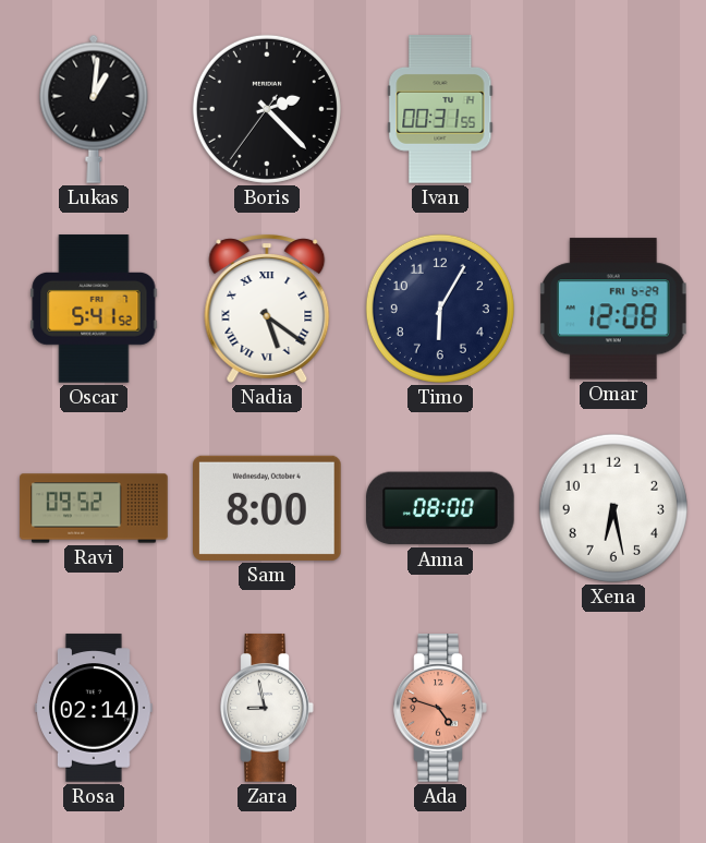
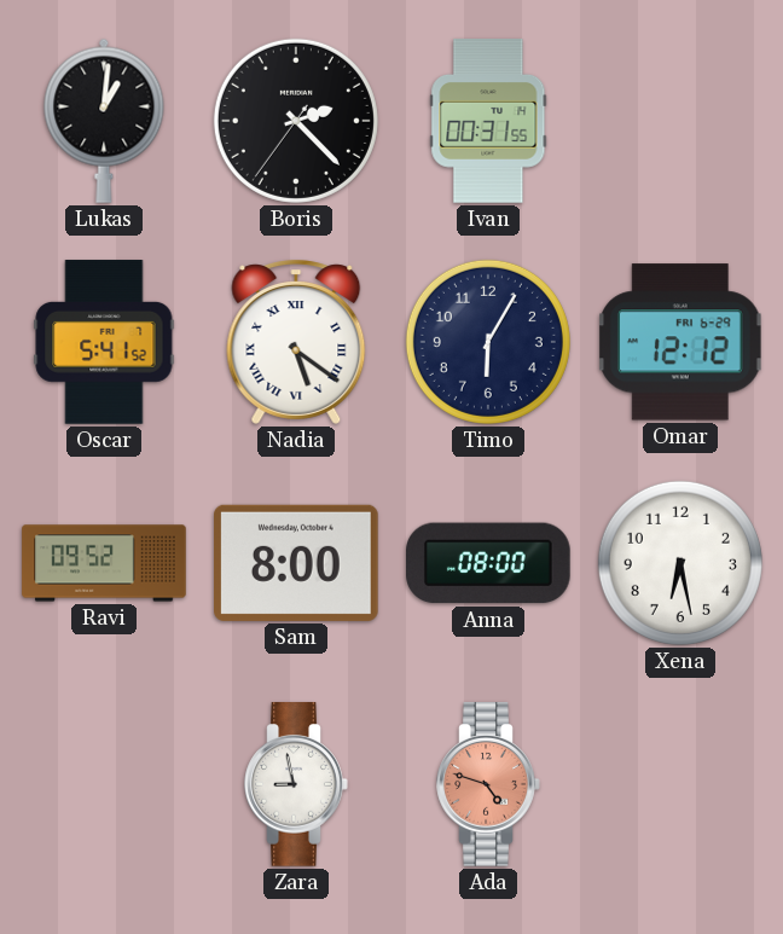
Omar: 12:08 -> 12:12 (680, 342)
Rosa: 02:14 -> none (95, 708)
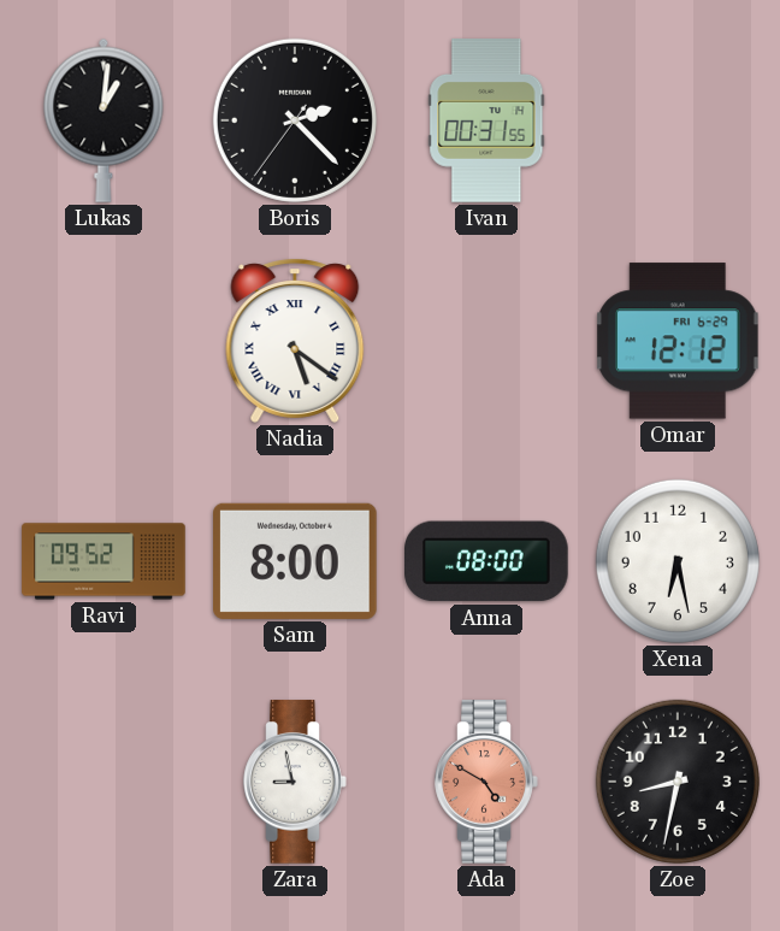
Oscar: 5:41 -> none (104, 342)
Timo: 6:05 -> none (488, 342)
Ada: 4:48 -> 4:50 (486, 782)
Zoe: none -> 8:32 (678, 782)
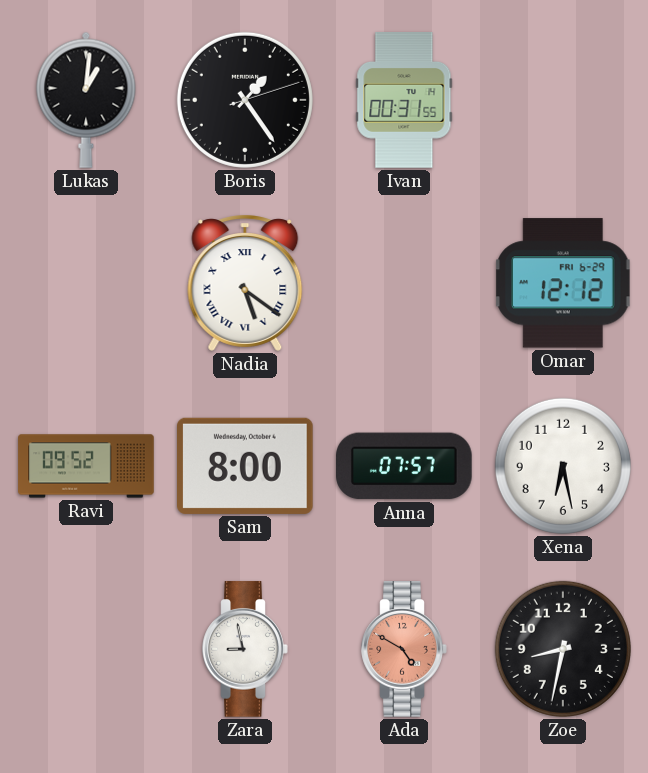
Boris: 2:22 -> 1:24 (245, 100)
Anna: 08:00 -> 07:57 (405, 466)
